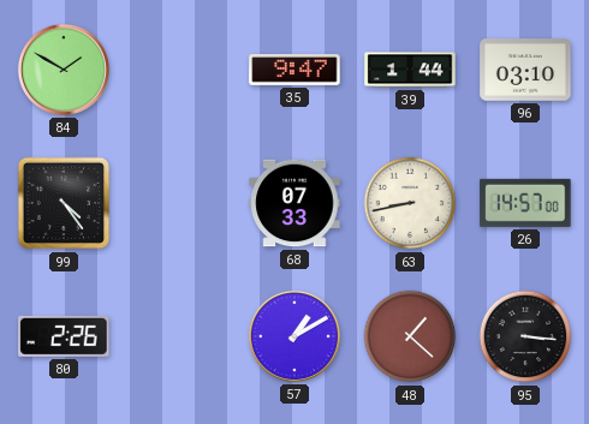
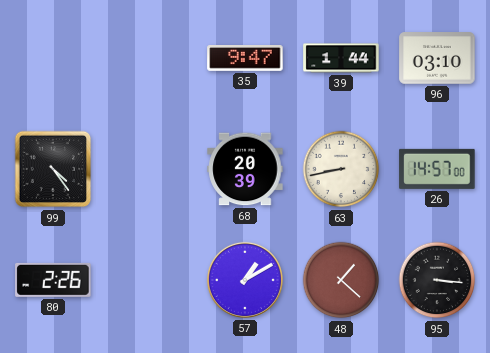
84: 1:50 -> none (64, 70)
68: 07:33 -> 20:39 (245, 169)
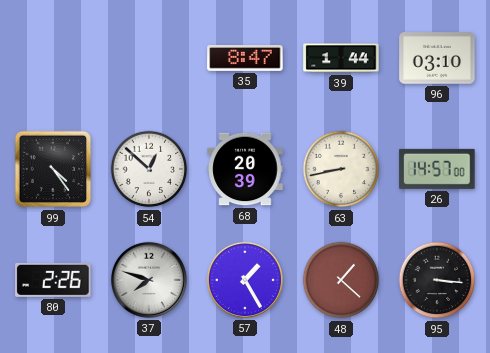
35: 9:47 -> 8:47 (245, 59)
54: none -> 12:52 (149, 169)
37: none -> 7:48 (149, 280)
57: 1:10 -> 1:25 (245, 280)
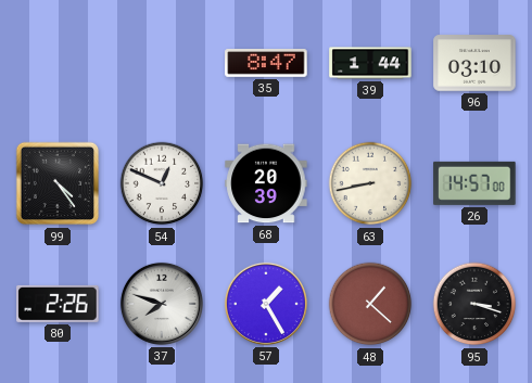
54: 12:52 -> 12:49 (162, 183)
95: 3:16 -> 3:18 (474, 304)
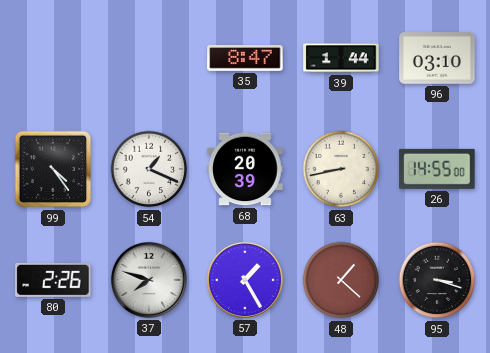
54: 12:49 -> 1:19 (149, 169)
26: 14:57 -> 14:55 (437, 169)
